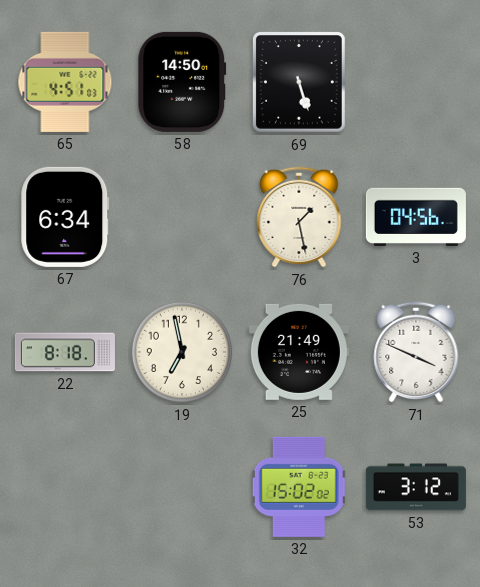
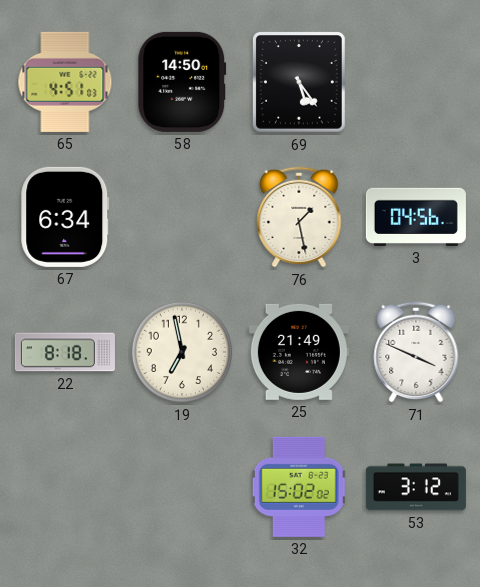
69: 5:27 -> 5:24 (300, 83)
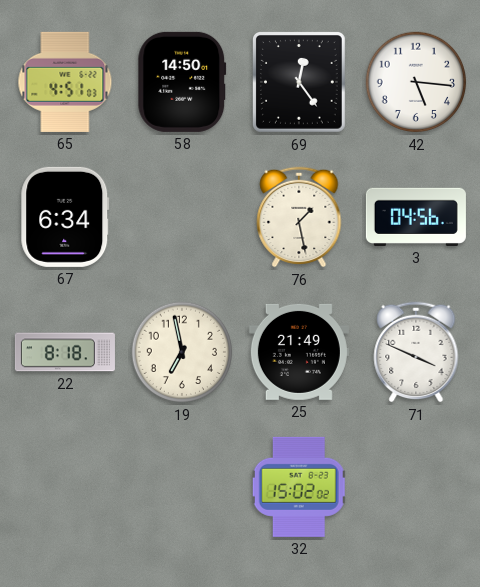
69: 5:24 -> 12:24 (300, 83)
42: none -> 5:16 (416, 82)
53: 3:12 -> none (416, 487)
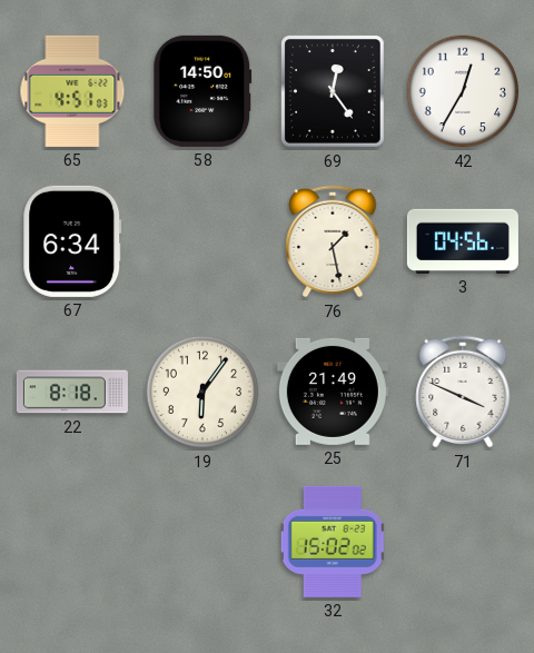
42: 5:16 -> 12:35 (463, 91)
19: 6:58 -> 6:06 (202, 392)
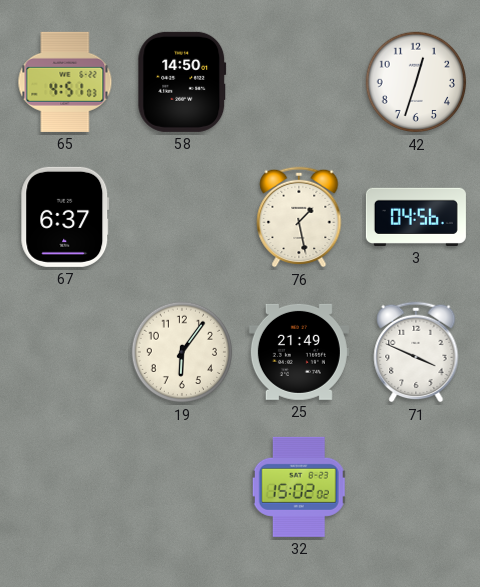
69: 12:24 -> none (334, 92)
42: 12:35 -> 12:33 (416, 82)
67: 6:34 -> 6:37 (65, 217)
22: 8:18 -> none (72, 392)
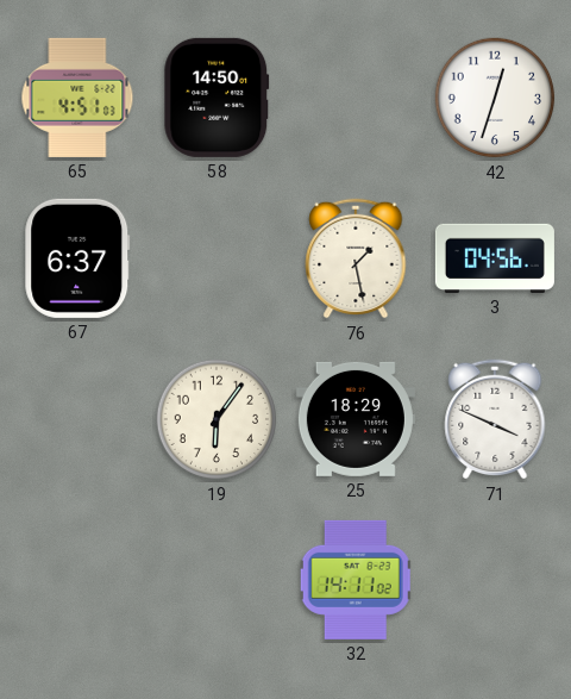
25: 21:49 -> 18:29 (356, 419)
32: 15:02 -> 14:11 (356, 580)
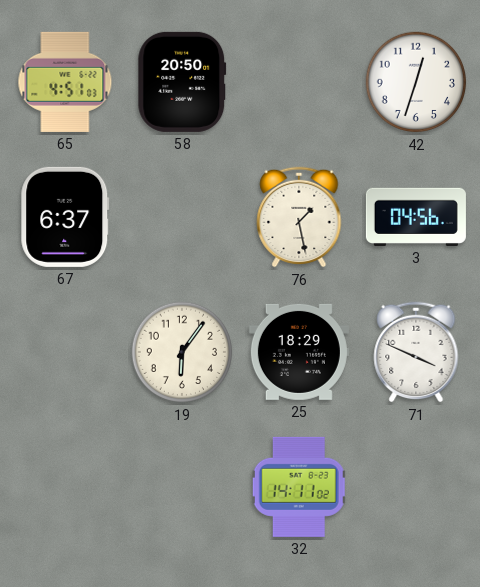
58: 14:50 -> 20:50 (182, 82)
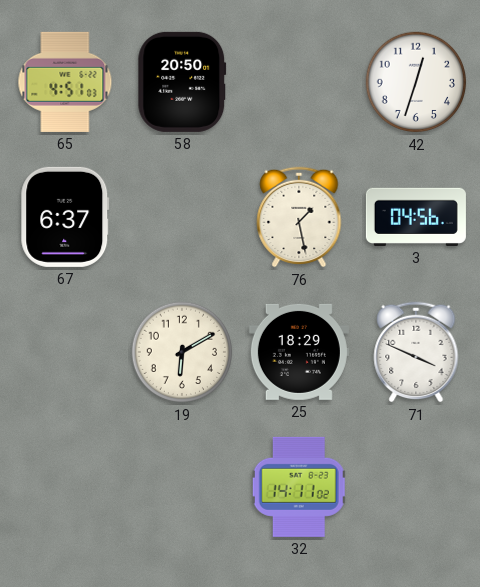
19: 6:06 -> 6:10 (182, 352)
